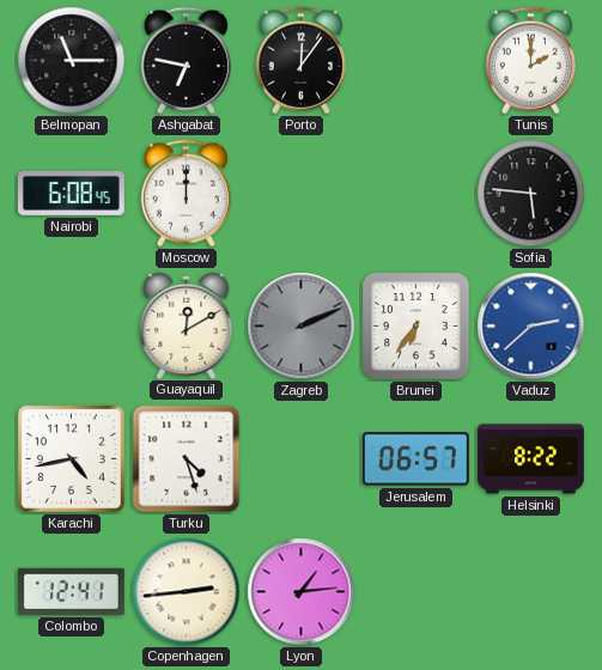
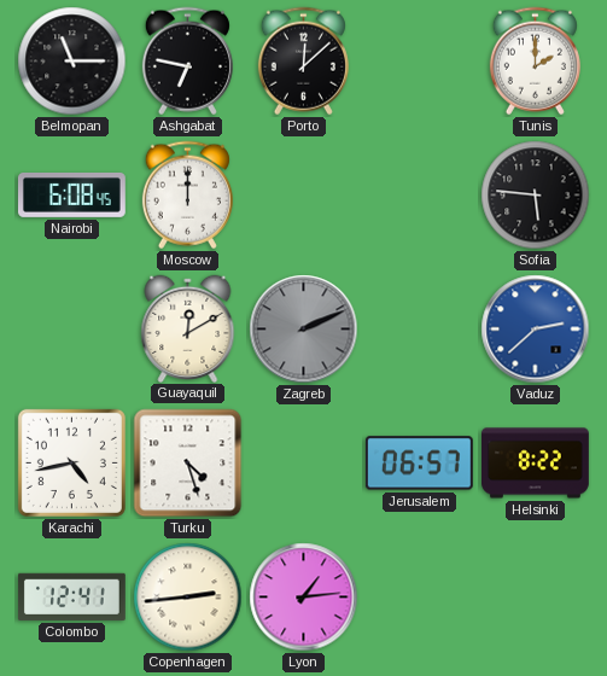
Porto: 12:06 -> 12:08 (303, 62)
Brunei: 6:36 -> none (416, 327)
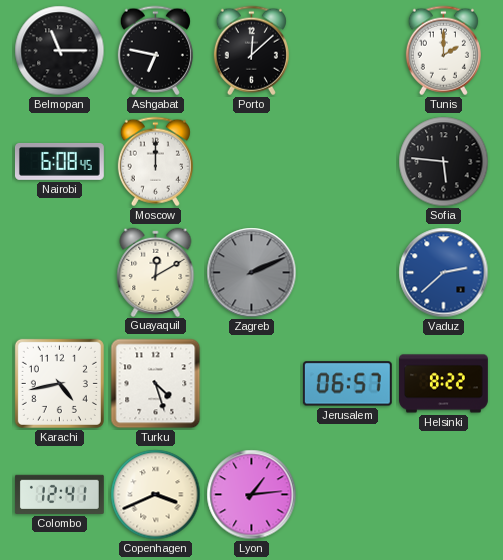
Copenhagen: 2:44 -> 3:41 (156, 495)
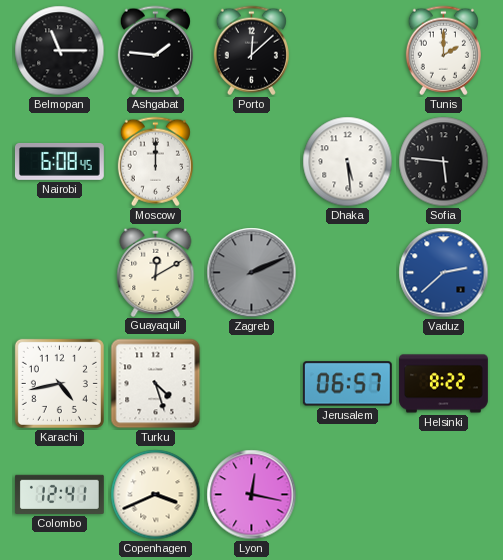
Ashgabat: 6:47 -> 1:46 (155, 51)
Dhaka: none -> 5:29 (348, 162)
Lyon: 1:14 -> 12:17 (252, 495)
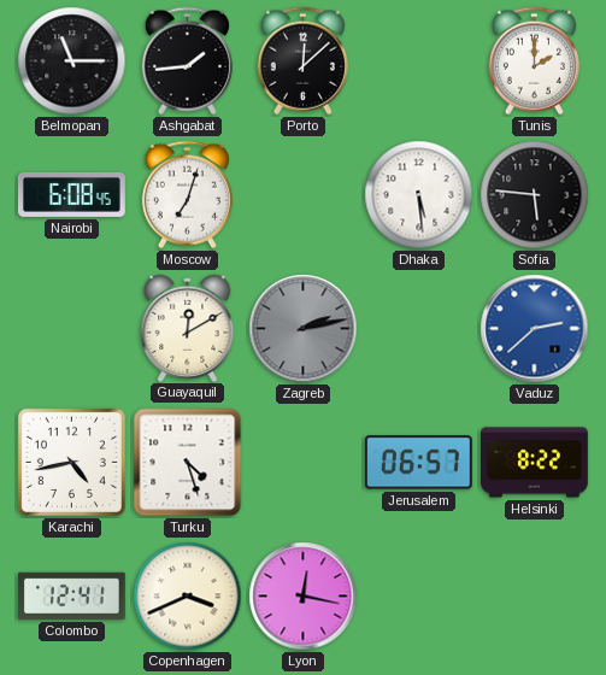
Ashgabat: 1:46 -> 1:44 (187, 61)
Moscow: 12:00 -> 7:03 (187, 195)
Zagreb: 2:11 -> 2:13 (304, 329)
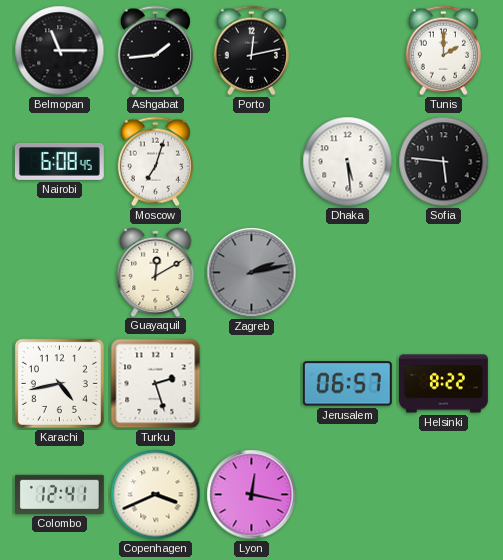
Porto: 12:08 -> 12:13 (251, 51)
Vaduz: 2:38 -> none (535, 329)
Turku: 4:27 -> 2:27 (156, 384)
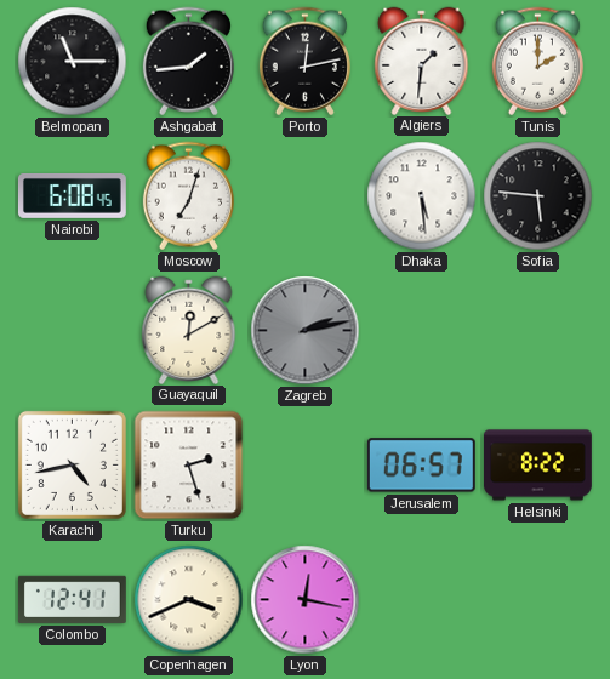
Algiers: none -> 1:31 (422, 61)
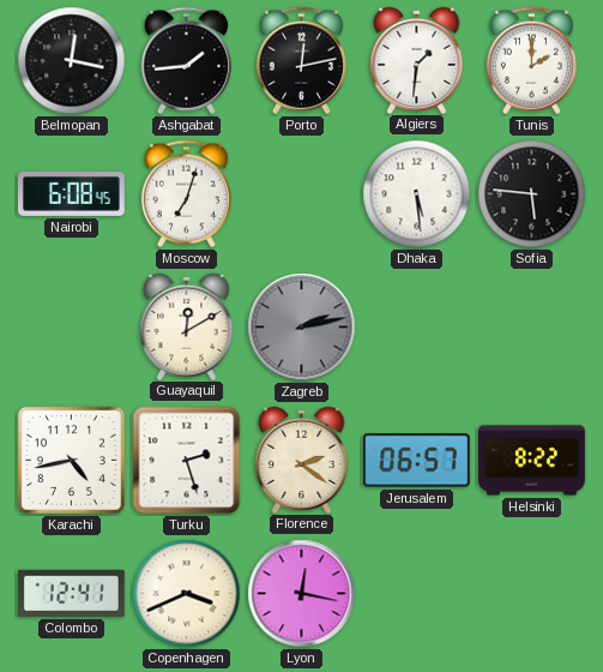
Belmopan: 11:15 -> 12:17 (72, 61)
Florence: none -> 2:21 (302, 460)
